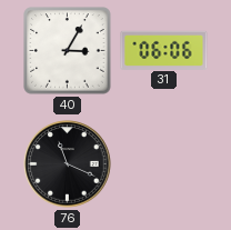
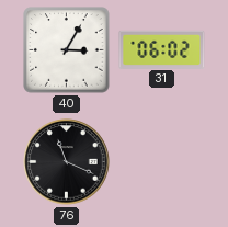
31: 06:06 -> 06:02 (162, 49)
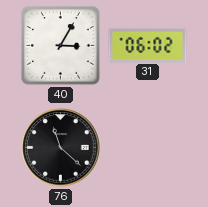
76: 11:19 -> 11:22 (61, 148)
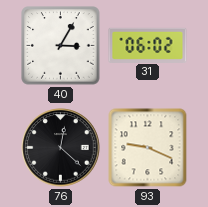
76: 11:22 -> 12:22 (61, 148)
93: none -> 9:19 (148, 148)
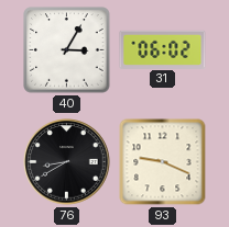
76: 12:22 -> 8:40 (67, 162)
